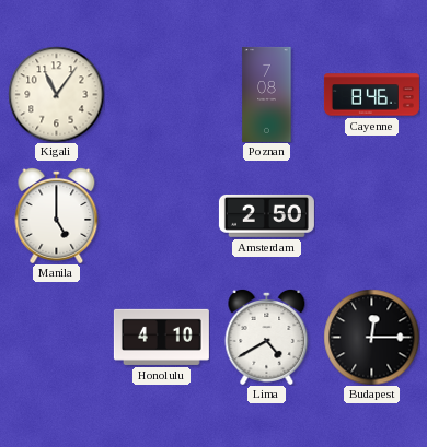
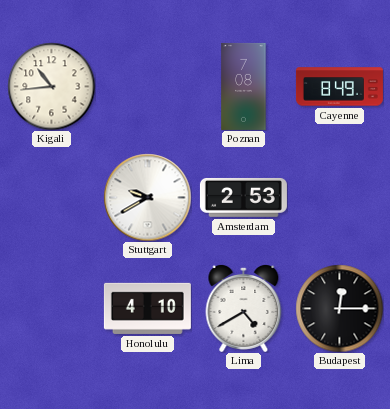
Kigali: 11:06 -> 10:44 (51, 86)
Cayenne: 8:46 -> 8:49 (339, 87)
Manila: 5:00 -> none (57, 215)
Stuttgart: none -> 9:40 (147, 197)
Amsterdam: 2:50 -> 2:53 (243, 198)
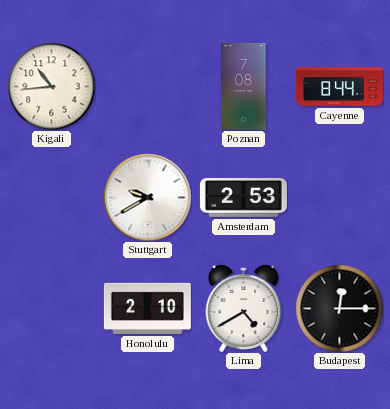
Cayenne: 8:49 -> 8:44 (339, 87)
Honolulu: 4:10 -> 2:10 (147, 308)
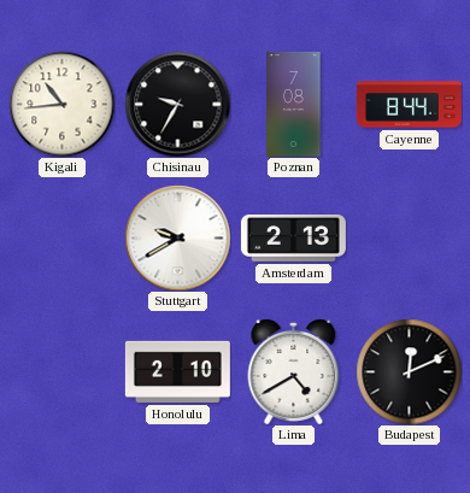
Chisinau: none -> 9:35 (177, 104)
Amsterdam: 2:53 -> 2:13 (293, 239)
Budapest: 12:15 -> 12:11 (409, 371)
